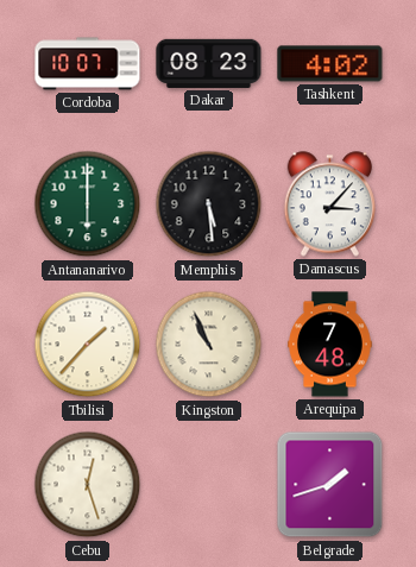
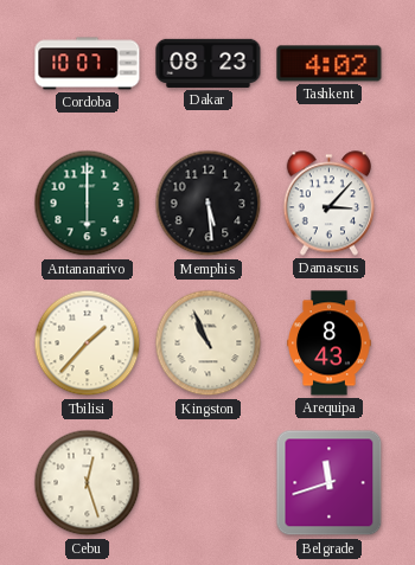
Arequipa: 7:48 -> 8:43 (330, 344)
Belgrade: 1:42 -> 11:42 (330, 483)
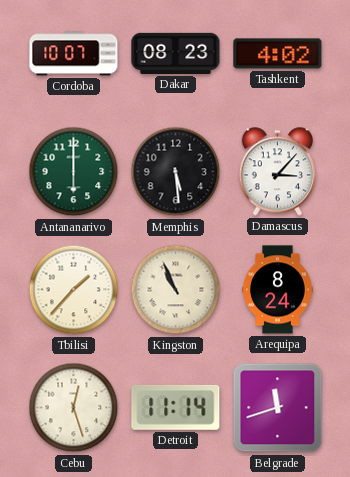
Arequipa: 8:43 -> 8:24 (278, 290)
Detroit: none -> 11:14 (176, 407)
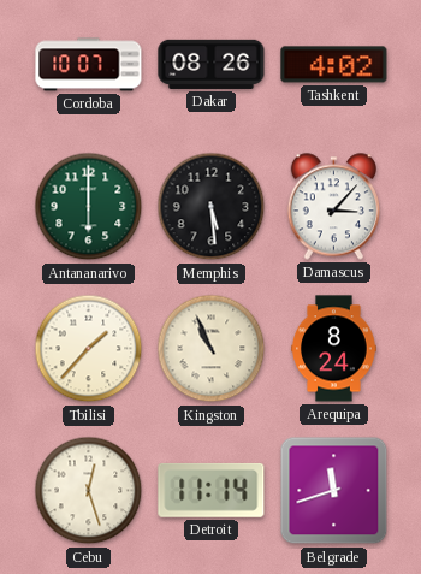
Dakar: 08:23 -> 08:26 (212, 64)
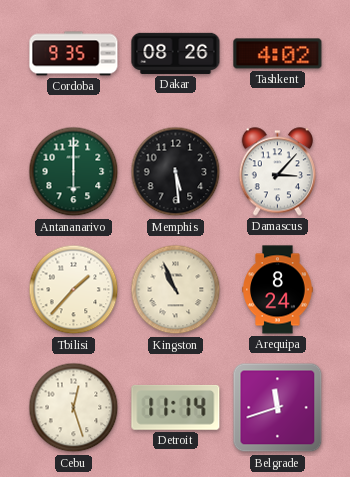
Cordoba: 10:07 -> 9:35 (74, 54)
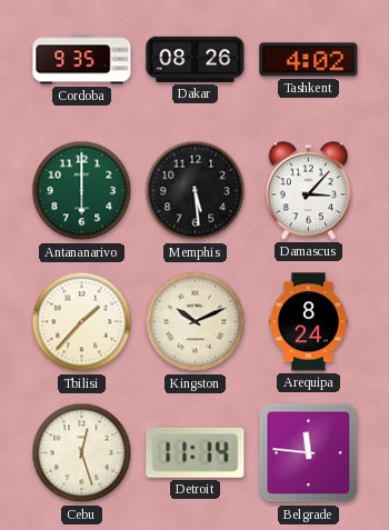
Kingston: 10:56 -> 10:11 (196, 322)
Belgrade: 11:42 -> 11:46 (309, 453)
